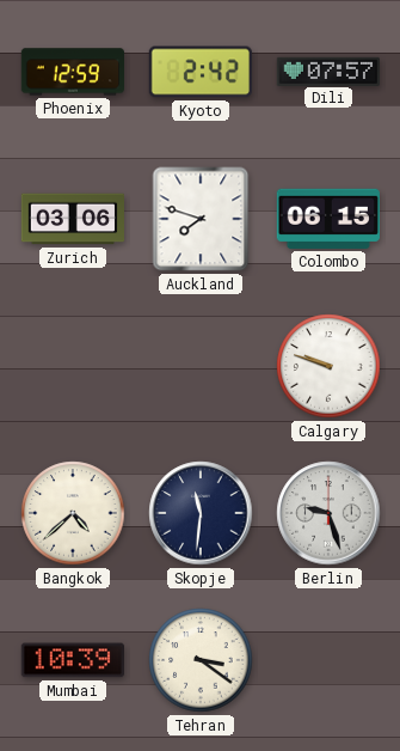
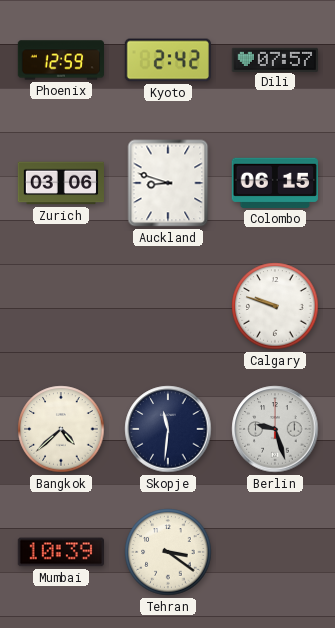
Auckland: 7:48 -> 8:48 (168, 183)
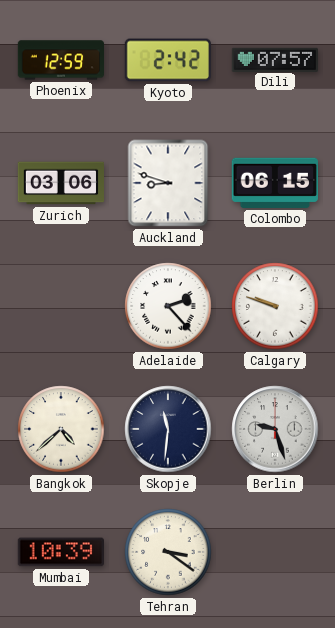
Adelaide: none -> 2:23 (168, 306)
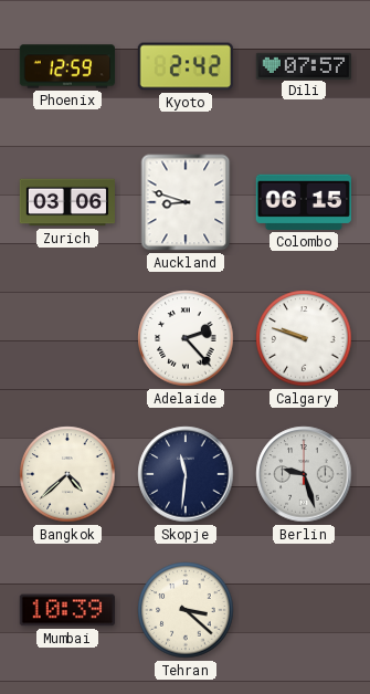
Tehran: 3:21 -> 3:22 (186, 610)
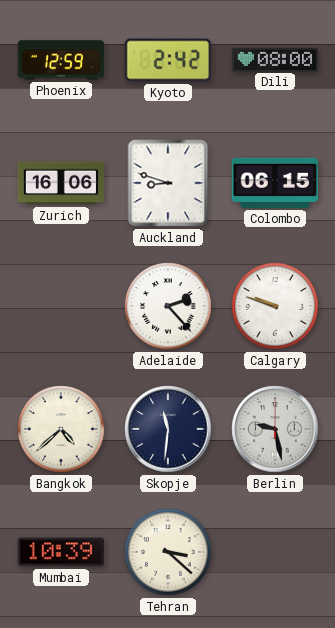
Dili: 07:57 -> 08:00 (274, 59)
Zurich: 03:06 -> 16:06 (61, 183)
Berlin: 9:27 -> 9:28 (275, 429)
